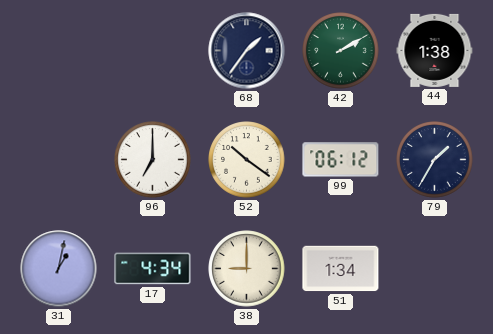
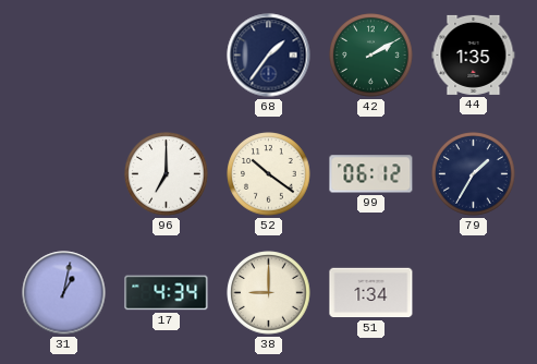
44: 1:38 -> 1:35 (474, 54)
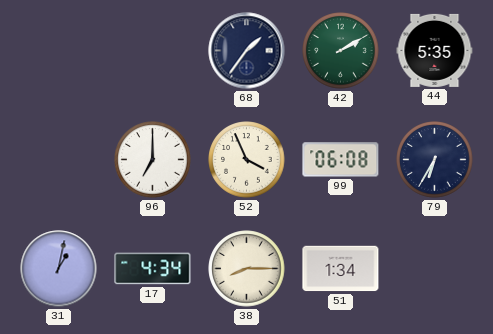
44: 1:35 -> 5:35 (435, 50)
52: 10:21 -> 3:56 (247, 160)
99: 06:12 -> 06:08 (341, 160)
79: 1:35 -> 6:35 (435, 160)
38: 9:00 -> 8:15 (247, 269)
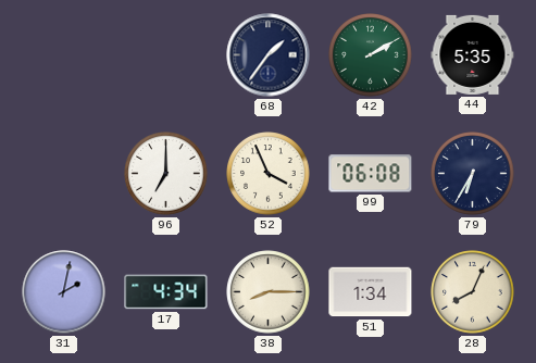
31: 1:02 -> 2:02 (64, 292)
28: none -> 8:04 (473, 292)
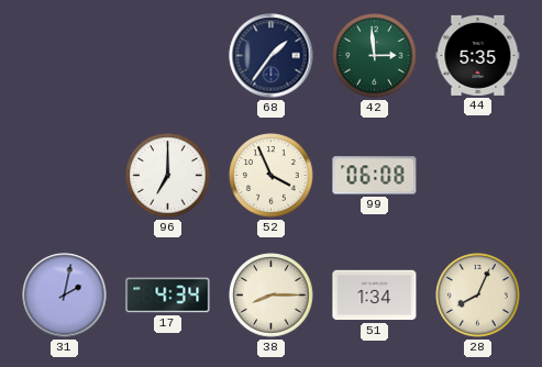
42: 2:10 -> 2:59 (375, 56)
79: 6:35 -> none (473, 174)
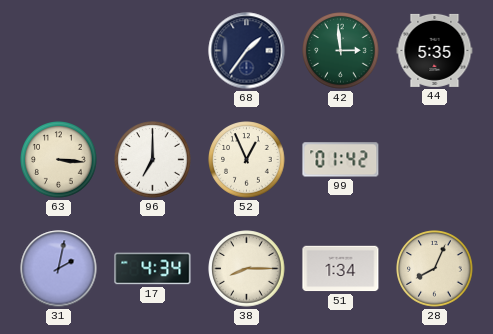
63: none -> 3:16 (59, 160)
52: 3:56 -> 12:56 (247, 160)
99: 06:08 -> 01:42 (341, 160)
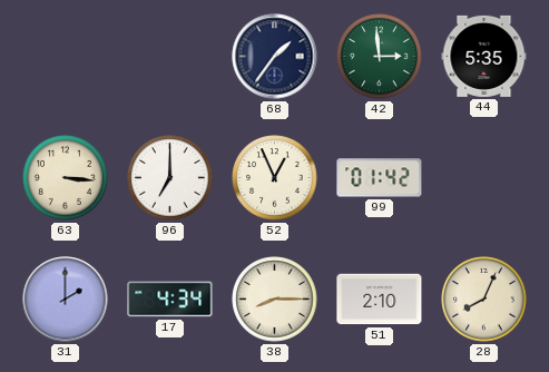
31: 2:02 -> 2:00 (66, 300)
51: 1:34 -> 2:10 (380, 300)
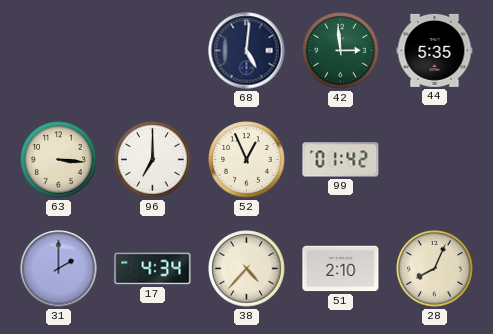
68: 1:36 -> 5:01 (247, 51)
38: 8:15 -> 4:37 (247, 269)
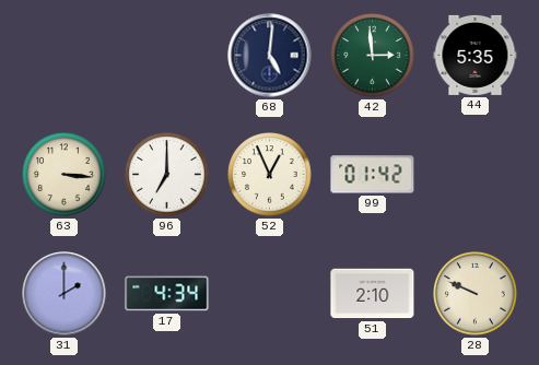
38: 4:37 -> none (247, 269)
28: 8:04 -> 9:49 (476, 294)
